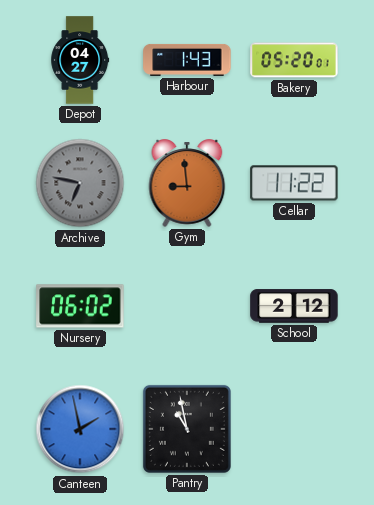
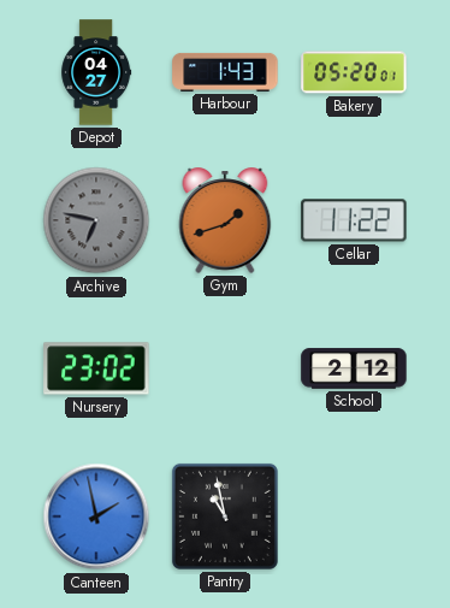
Gym: 8:59 -> 1:42 (225, 220)
Nursery: 06:02 -> 23:02 (96, 368)
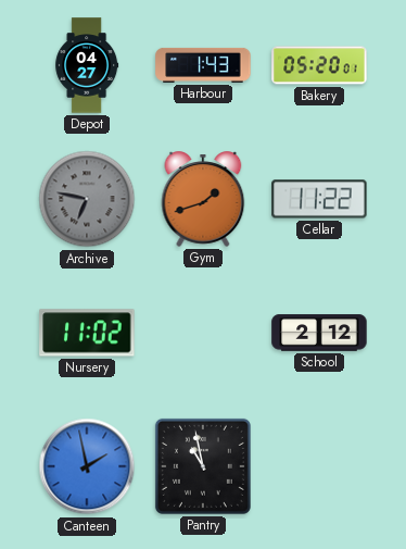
Nursery: 23:02 -> 11:02 (87, 333)
